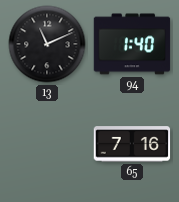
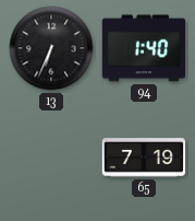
13: 11:11 -> 6:34 (51, 48)
65: 7:16 -> 7:19 (144, 158)
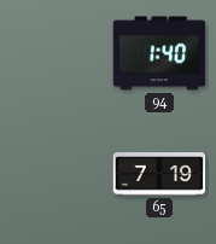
13: 6:34 -> none (51, 48)
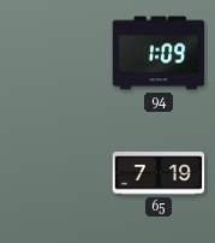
94: 1:40 -> 1:09 (159, 53)
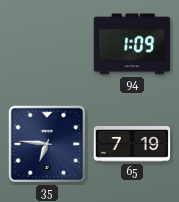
35: none -> 6:46 (47, 144)
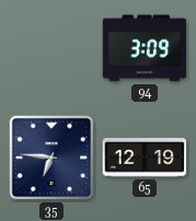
94: 1:09 -> 3:09 (145, 48)
65: 7:19 -> 12:19 (145, 158)
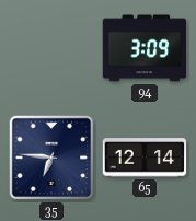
65: 12:19 -> 12:14 (145, 158)
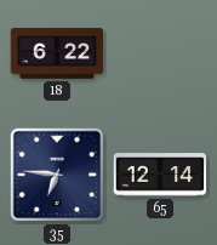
18: none -> 6:22 (57, 53)
94: 3:09 -> none (145, 48)
